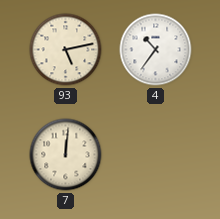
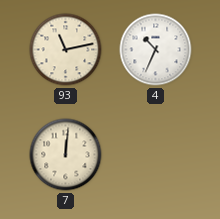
93: 5:13 -> 11:13 (66, 50)
4: 10:36 -> 10:34 (156, 50)
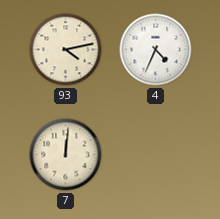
93: 11:13 -> 4:13 (66, 50)
4: 10:34 -> 4:34 (156, 50)
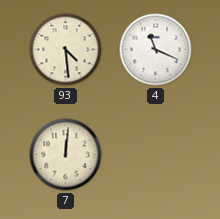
93: 4:13 -> 4:29 (66, 50)
4: 4:34 -> 11:19 (156, 50)
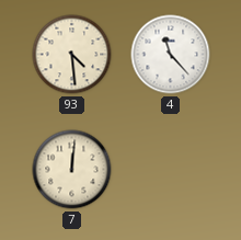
4: 11:19 -> 11:23 (171, 55)
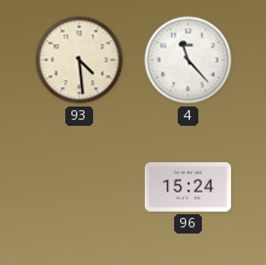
7: 12:01 -> none (72, 170)
96: none -> 15:24 (189, 188)
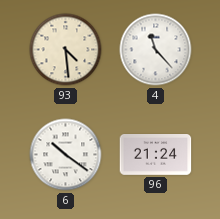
6: none -> 10:21 (66, 155)
96: 15:24 -> 21:24 (156, 155)
